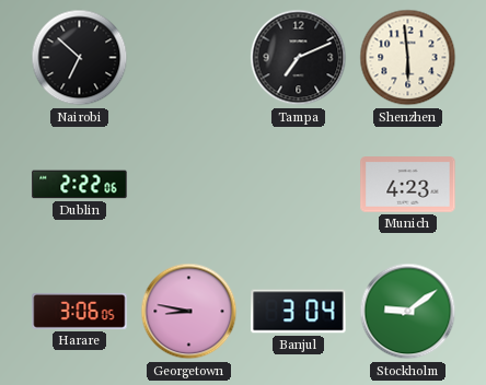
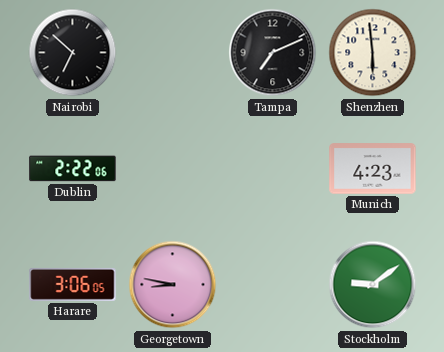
Banjul: 3:04 -> none (299, 312)
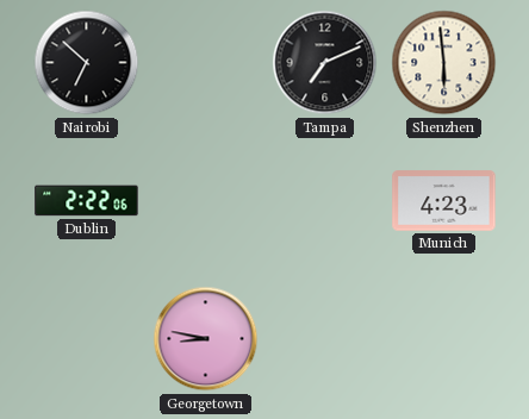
Harare: 3:06 -> none (73, 284)
Stockholm: 9:09 -> none (373, 285)
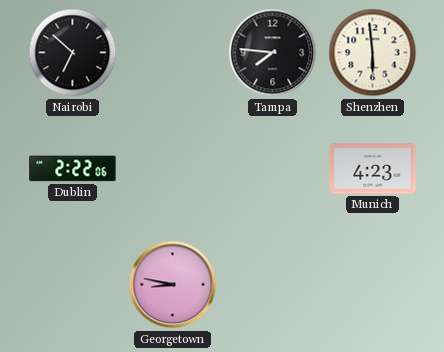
Tampa: 7:11 -> 7:46 (273, 53)
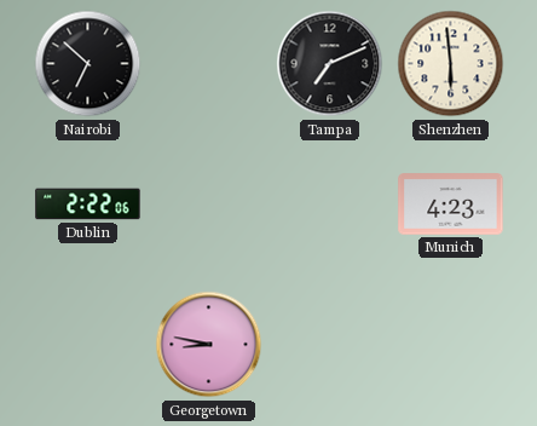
Tampa: 7:46 -> 7:11 (330, 64)
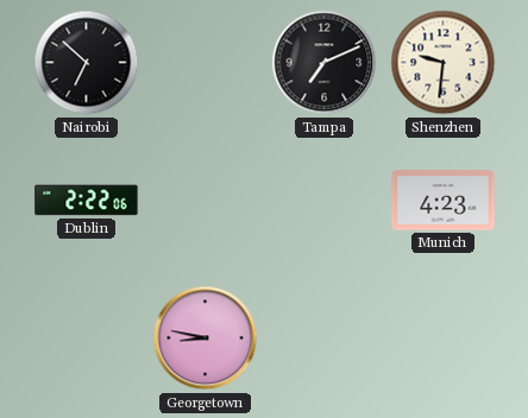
Shenzhen: 5:59 -> 9:31 (444, 63)
